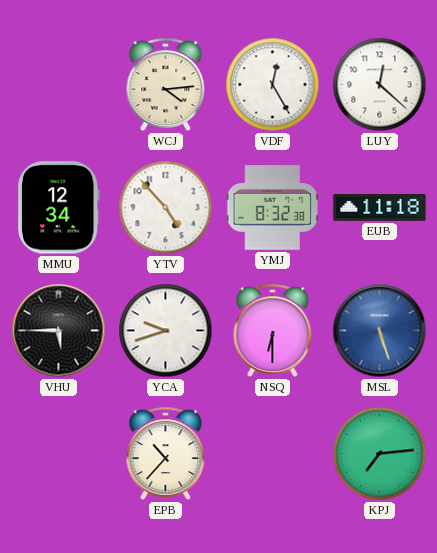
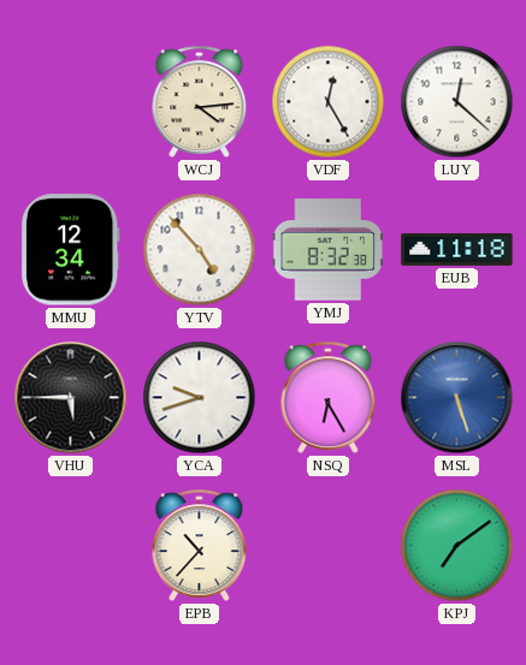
NSQ: 6:30 -> 6:25 (329, 397)
KPJ: 7:14 -> 7:09 (457, 546)
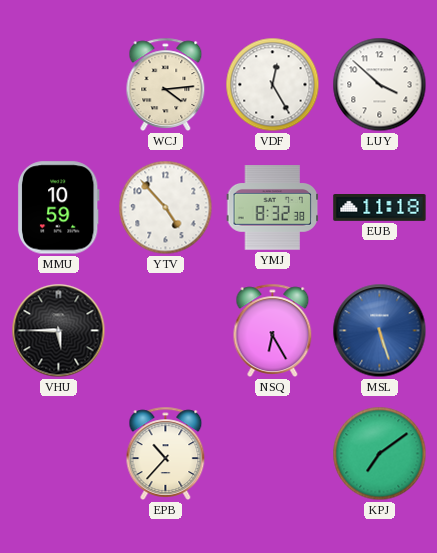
LUY: 12:22 -> 3:52 (380, 85)
MMU: 12:34 -> 10:59 (58, 208)
YCA: 9:42 -> none (200, 398)
